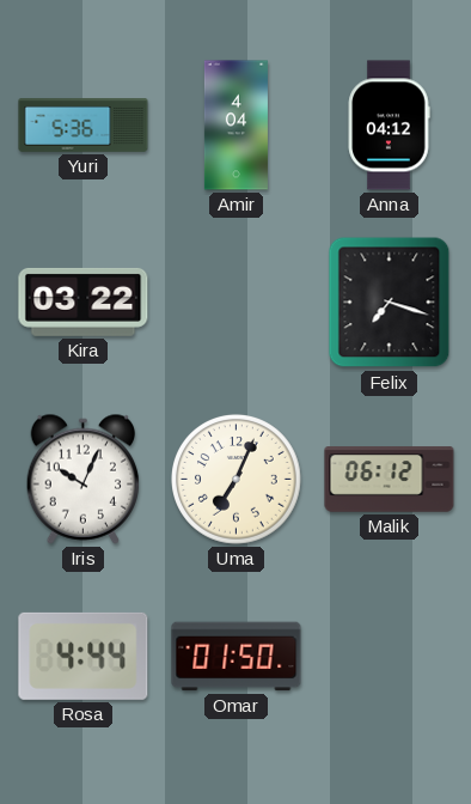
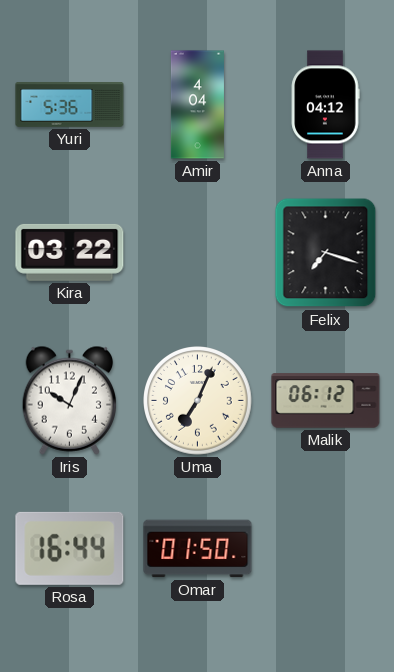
Rosa: 4:44 -> 16:44 (70, 548)
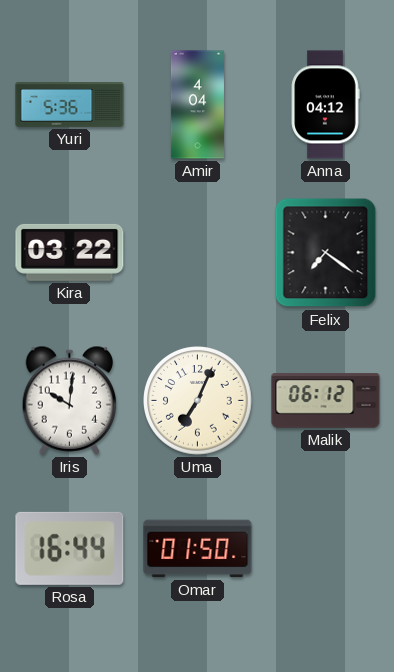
Felix: 7:18 -> 7:21 (326, 253)
Iris: 10:04 -> 10:01 (70, 400)
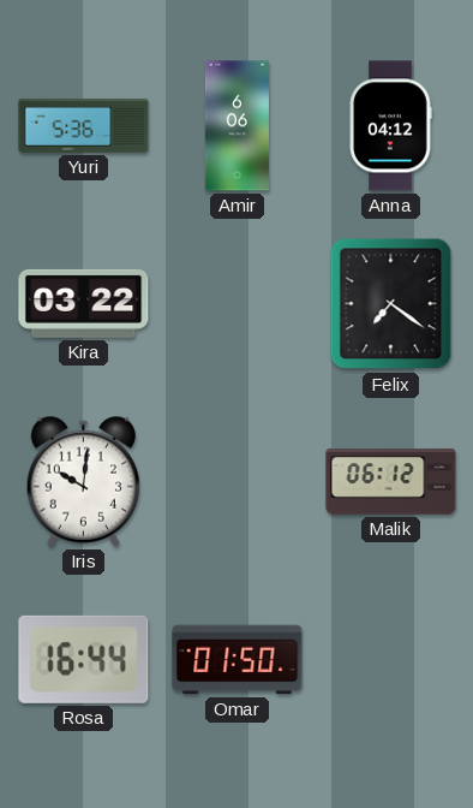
Amir: 4:04 -> 6:06 (237, 126)
Uma: 7:04 -> none (198, 401)
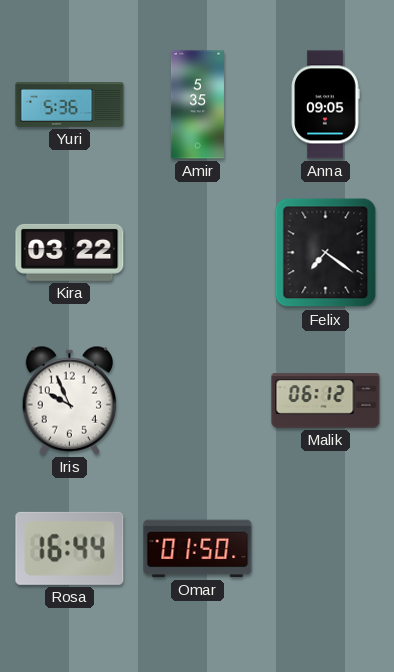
Amir: 6:06 -> 5:35 (197, 105)
Anna: 04:12 -> 09:05 (325, 105)
Iris: 10:01 -> 9:56 (70, 400)
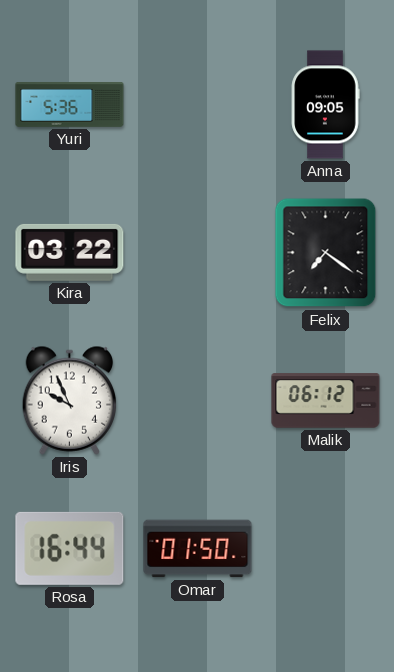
Amir: 5:35 -> none (197, 105)
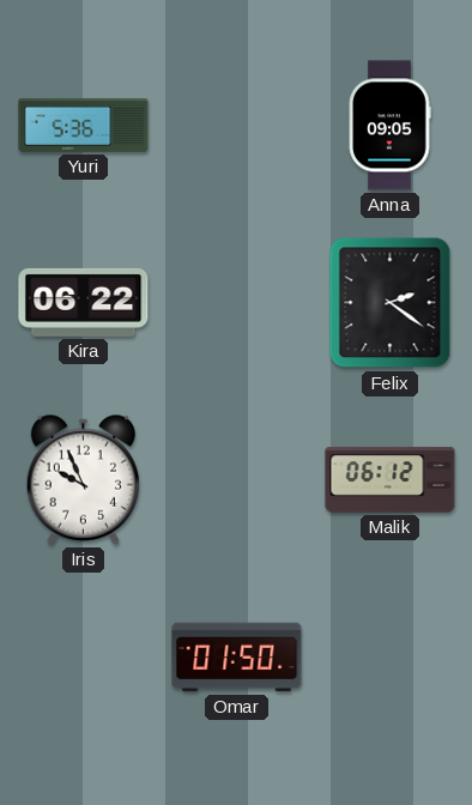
Kira: 03:22 -> 06:22 (84, 302)
Felix: 7:21 -> 2:21 (391, 303)
Rosa: 16:44 -> none (70, 548)
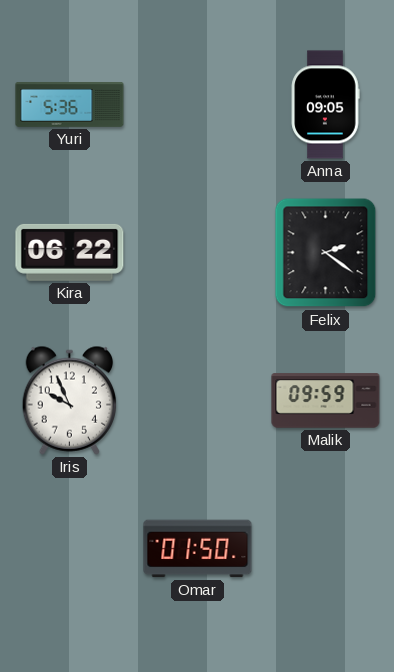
Malik: 06:12 -> 09:59 (326, 401)
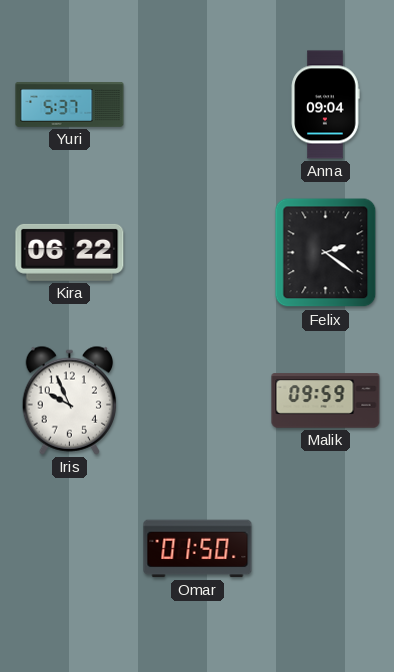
Yuri: 5:36 -> 5:37 (70, 105)
Anna: 09:05 -> 09:04 (325, 105)
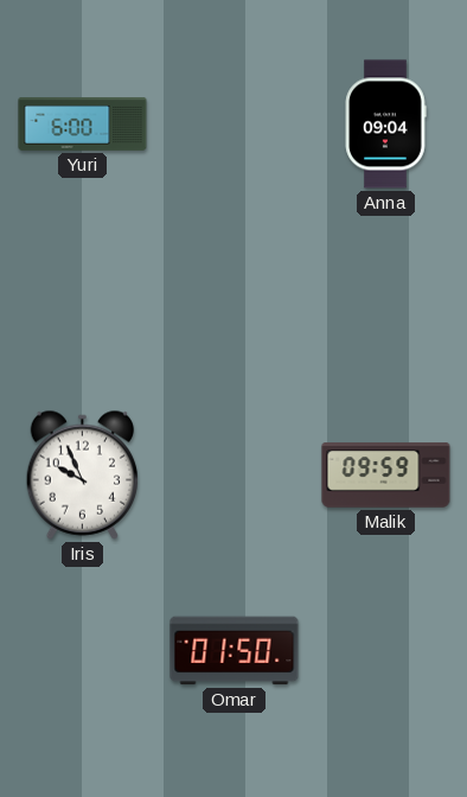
Yuri: 5:37 -> 6:00 (83, 125)
Kira: 06:22 -> none (70, 252)
Felix: 2:21 -> none (326, 253)
